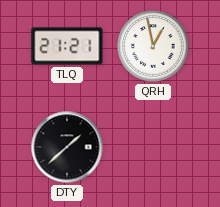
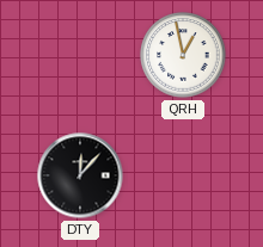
TLQ: 21:21 -> none (67, 46)
DTY: 1:38 -> 12:07 (80, 175)
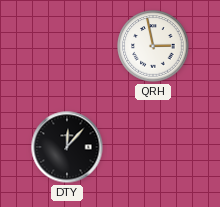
QRH: 12:58 -> 2:58 (153, 46)
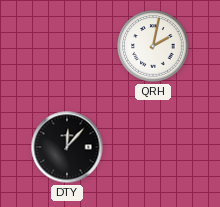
QRH: 2:58 -> 2:02 (153, 46)
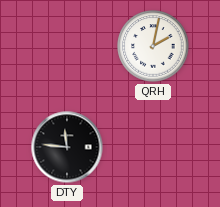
DTY: 12:07 -> 11:46 (67, 147)
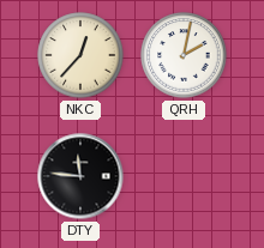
NKC: none -> 12:37 (80, 55)
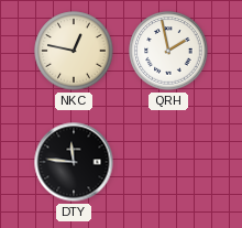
NKC: 12:37 -> 12:47 (74, 51)
QRH: 2:02 -> 1:58 (168, 51)
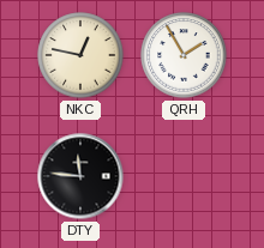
QRH: 1:58 -> 1:55 (184, 55)
